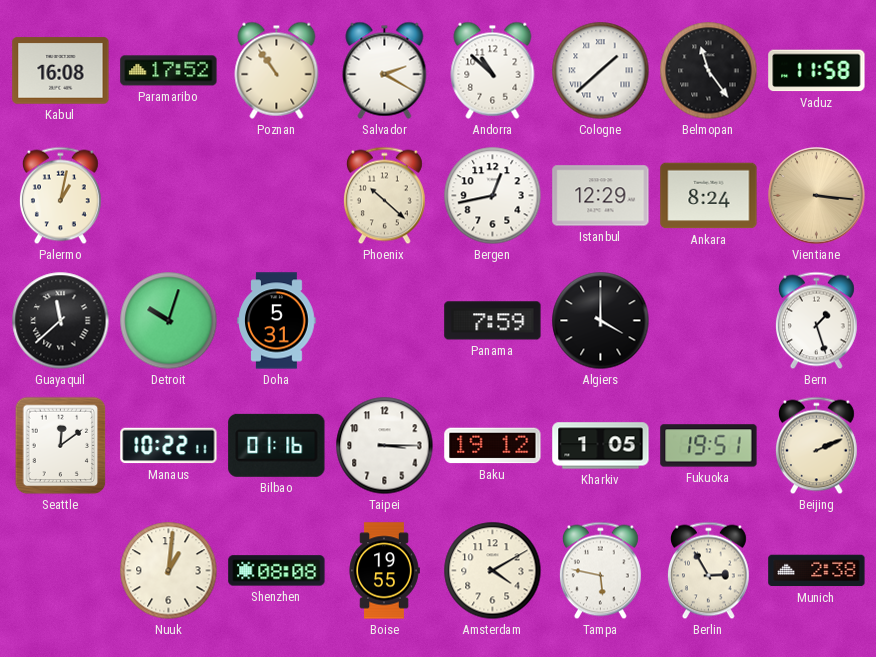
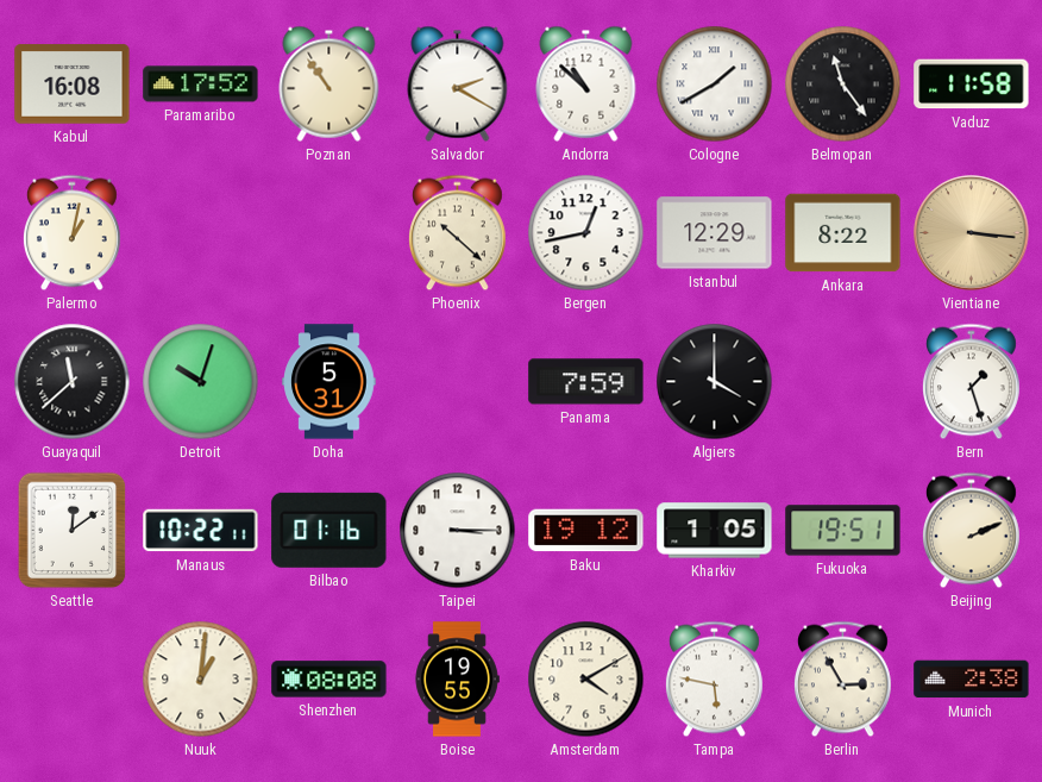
Cologne: 1:38 -> 1:40 (715, 85)
Ankara: 8:24 -> 8:22 (843, 233)
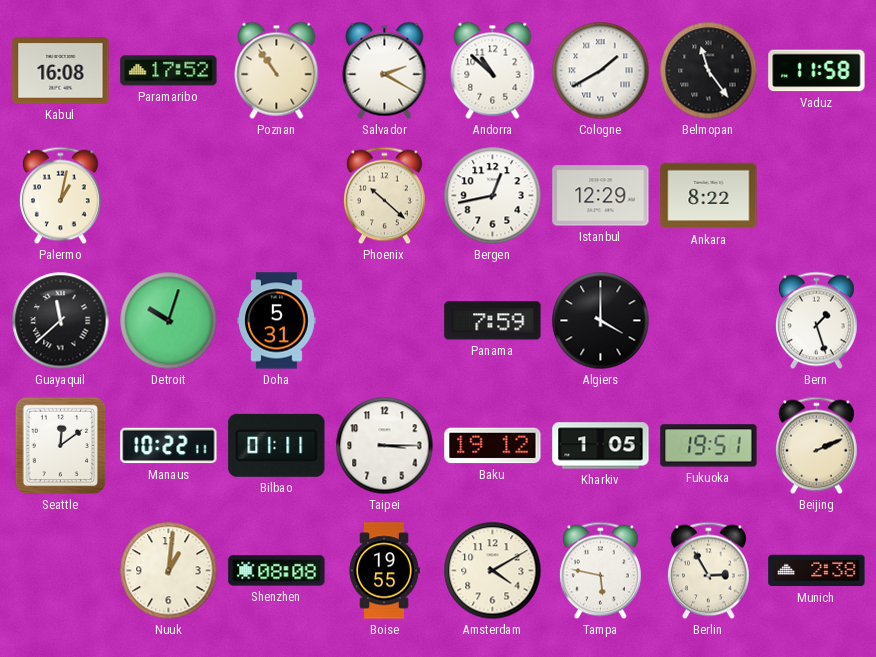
Vientiane: 3:16 -> none (972, 233)
Bilbao: 01:16 -> 01:11 (277, 445)
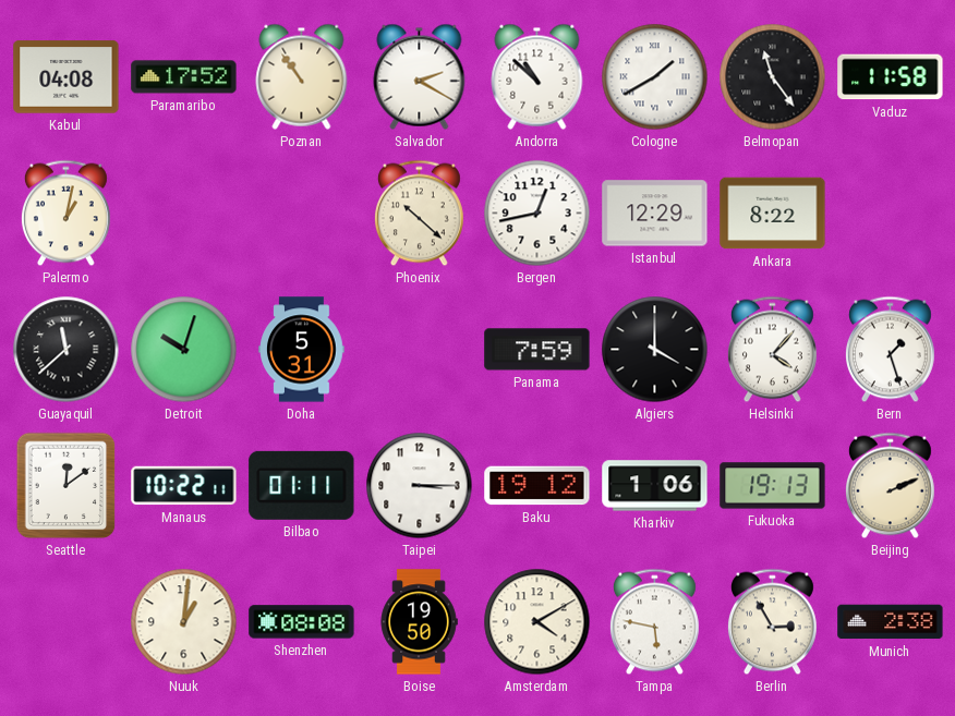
Kabul: 16:08 -> 04:08 (67, 77)
Helsinki: none -> 4:07 (772, 350)
Kharkiv: 1:05 -> 1:06 (655, 486)
Fukuoka: 19:51 -> 19:13 (773, 486)
Boise: 19:55 -> 19:50 (419, 622)
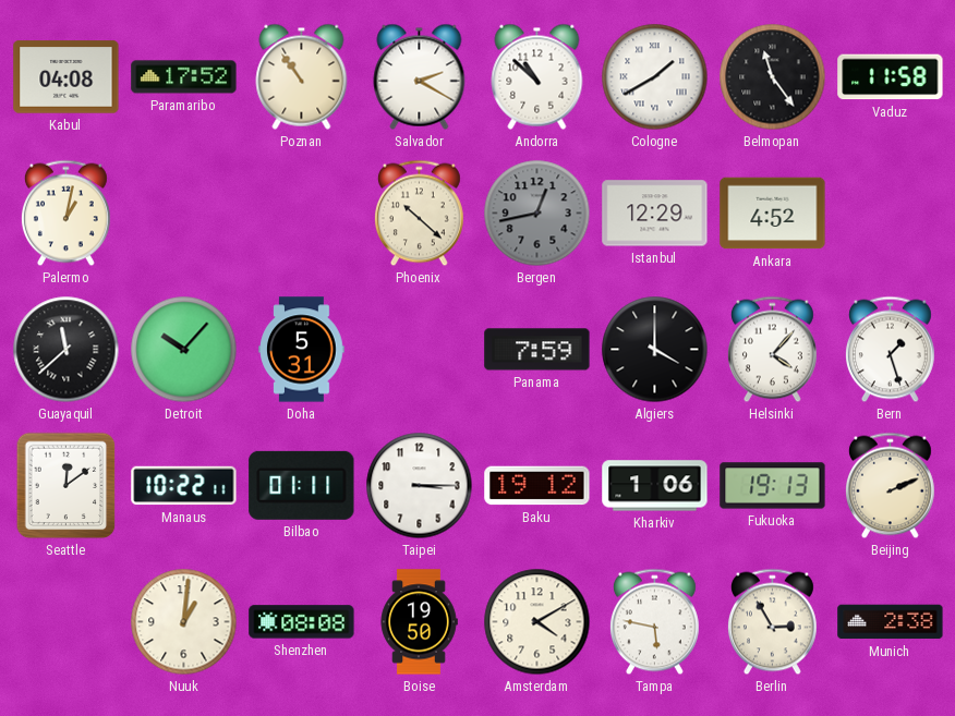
Bergen dial: white -> grey (537, 214)
Ankara: 8:22 -> 4:52 (773, 214)
Detroit: 10:03 -> 10:07 (184, 350)
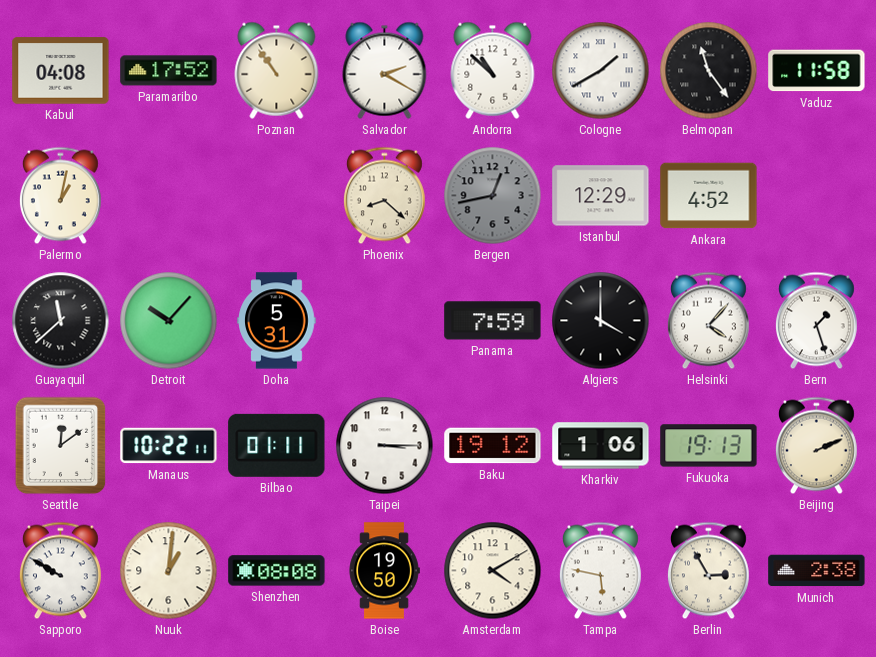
Phoenix: 10:22 -> 8:22 (384, 196)
Sapporo: none -> 9:50 (60, 571)
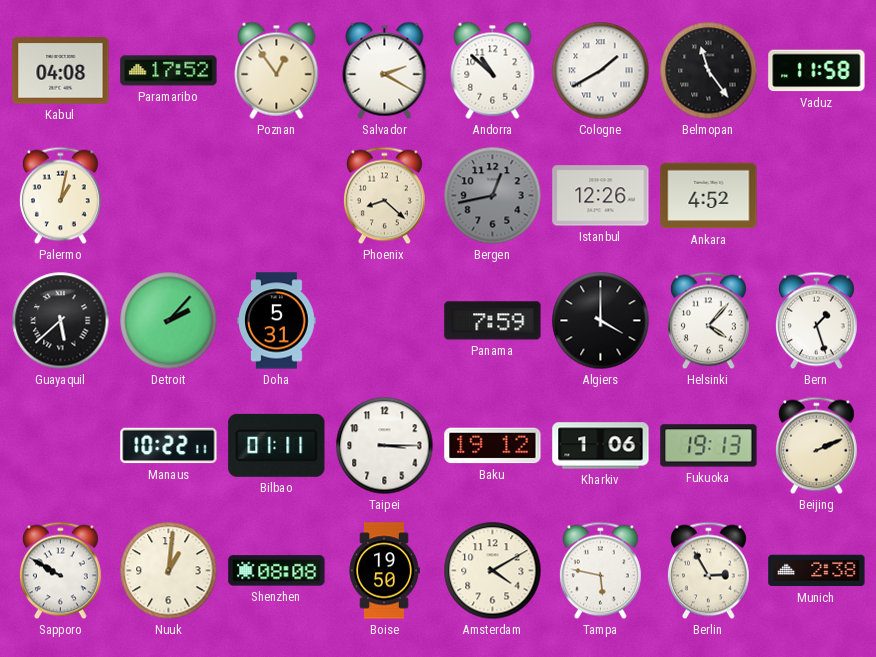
Poznan: 10:54 -> 12:54 (277, 70)
Istanbul: 12:29 -> 12:26 (601, 196)
Guayaquil: 11:38 -> 5:38 (61, 321)
Detroit: 10:07 -> 2:07 (169, 321)
Seattle: 12:09 -> none (61, 446)
